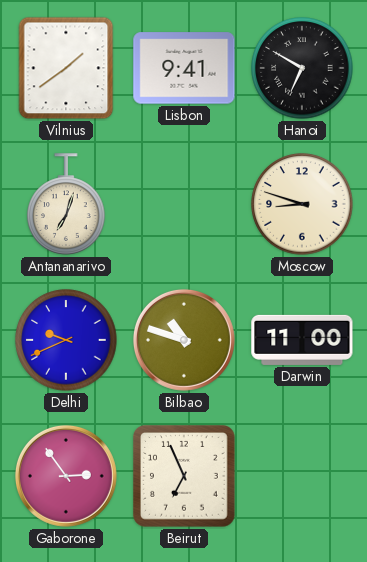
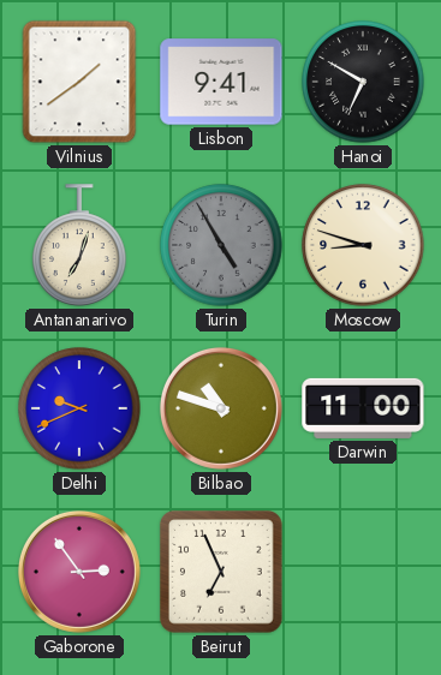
Turin: none -> 4:55 (221, 245)
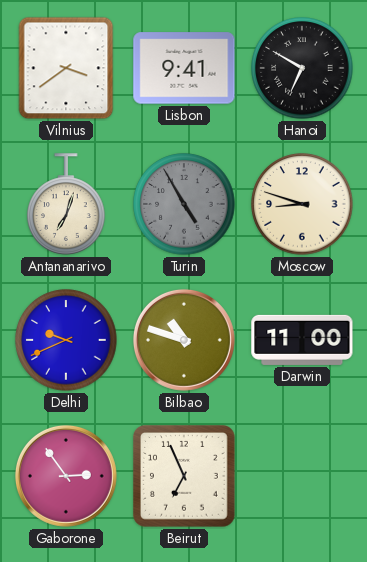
Vilnius: 1:39 -> 3:39 (66, 68)
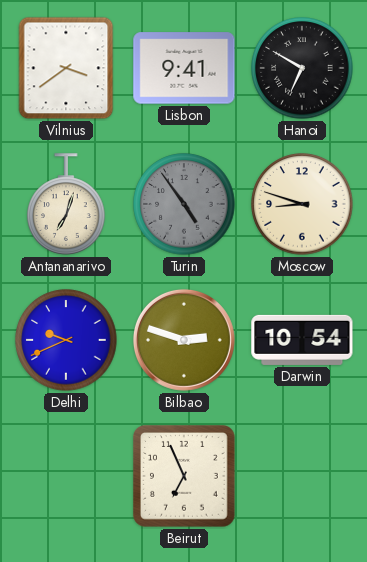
Turin: 4:55 -> 4:54 (184, 204)
Bilbao: 10:48 -> 2:48 (184, 340)
Darwin: 11:00 -> 10:54 (302, 340)
Gaborone: 2:54 -> none (66, 476)
